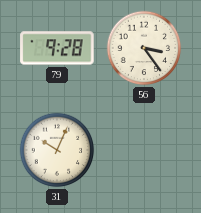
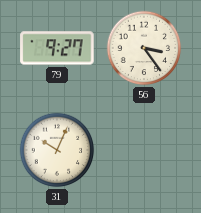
79: 9:28 -> 9:27 (57, 48)
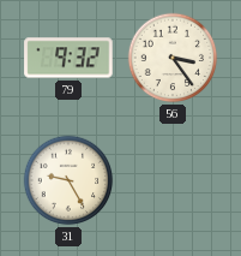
79: 9:27 -> 9:32 (68, 58)
31: 10:04 -> 9:25 (68, 180)
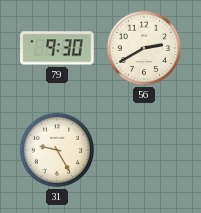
79: 9:32 -> 9:30 (57, 48)
56: 3:24 -> 2:40 (144, 48)
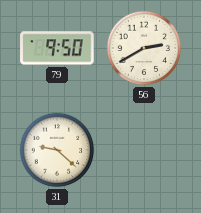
79: 9:30 -> 9:50 (57, 48)
31: 9:25 -> 9:22 (57, 150)
